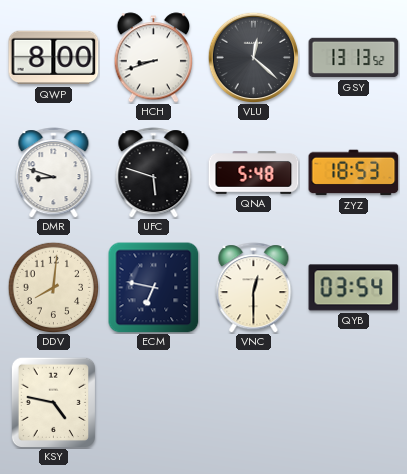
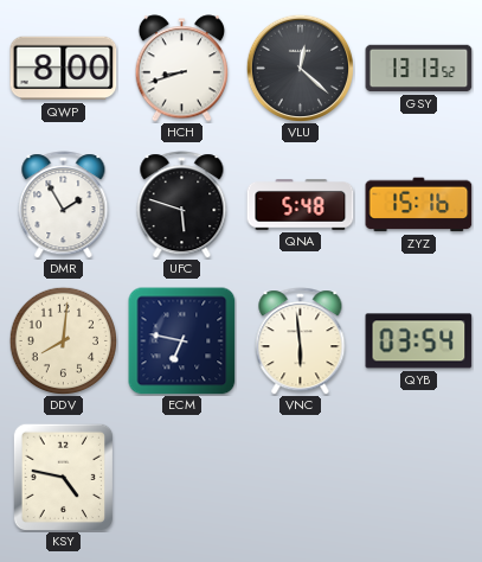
DMR: 8:48 -> 1:55 (64, 205)
ZYZ: 18:53 -> 15:16 (419, 205)
VNC: 12:30 -> 5:59 (301, 341)
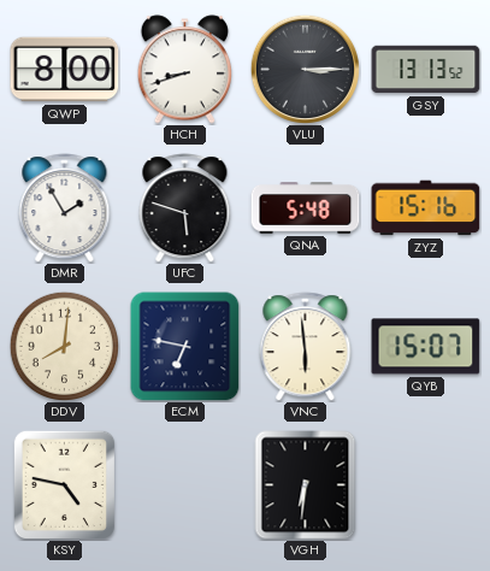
VLU: 12:22 -> 3:15 (305, 69)
QYB: 03:54 -> 15:07 (426, 347)
VGH: none -> 6:31 (306, 485)
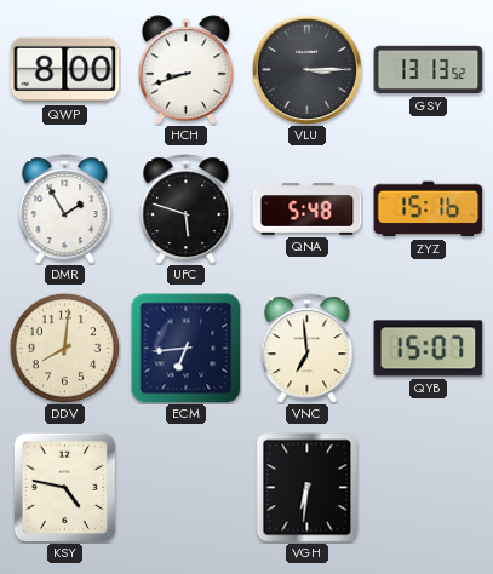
ECM: 6:47 -> 6:44 (187, 349)
VNC: 5:59 -> 6:59 (308, 349)
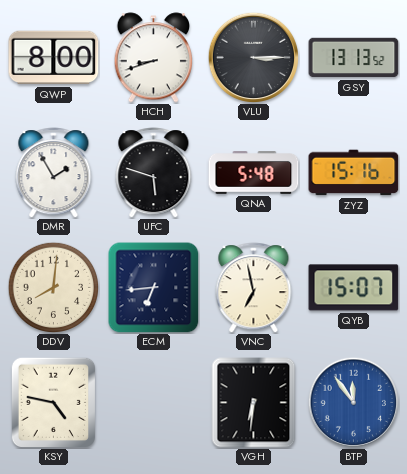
VNC: 6:59 -> 6:58 (254, 288)
BTP: none -> 11:54 (353, 402)
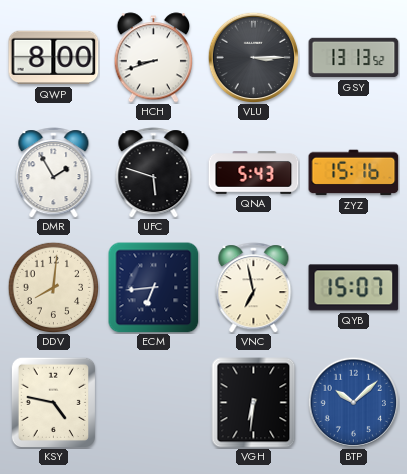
QNA: 5:48 -> 5:43 (254, 173)
BTP: 11:54 -> 10:08 (353, 402)
